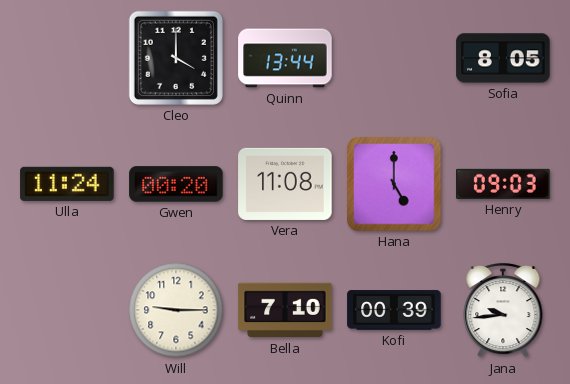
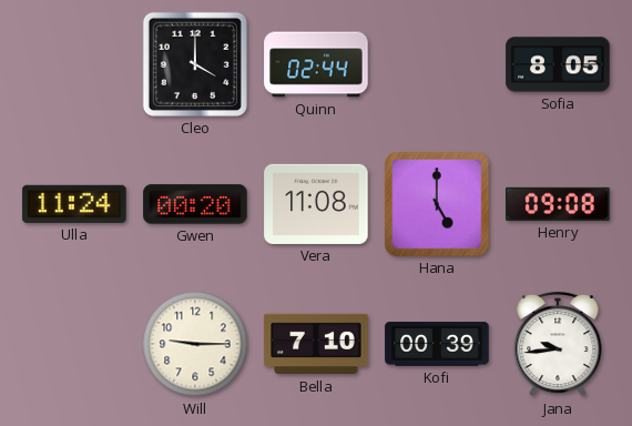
Quinn: 13:44 -> 02:44 (316, 64)
Henry: 09:03 -> 09:08 (558, 204)
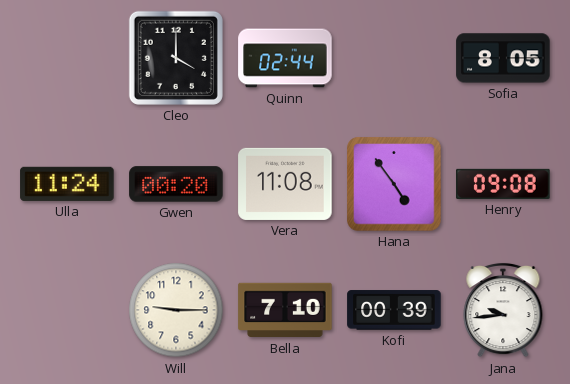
Hana: 5:00 -> 4:54 (394, 184)
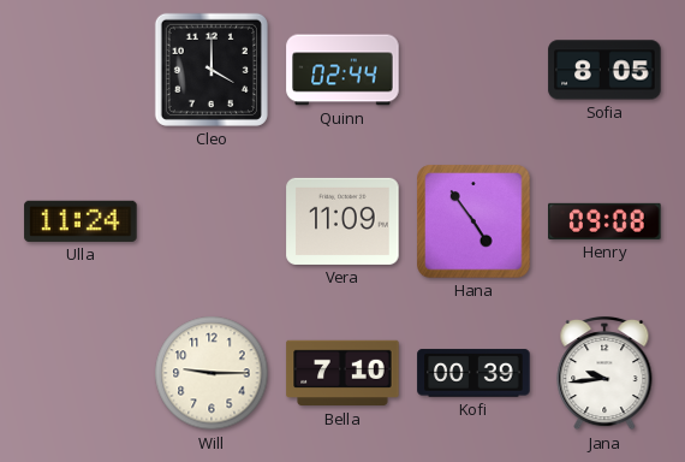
Gwen: 00:20 -> none (176, 184)
Vera: 11:08 -> 11:09 (342, 221)
